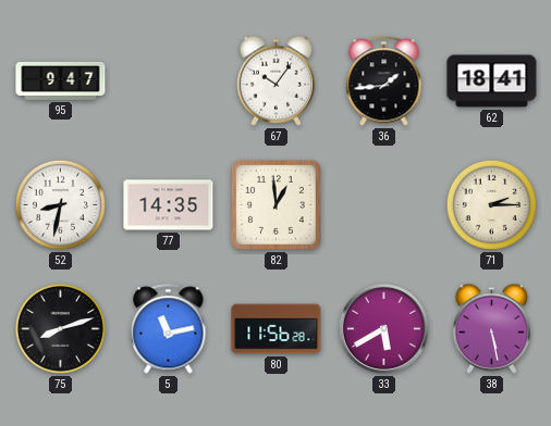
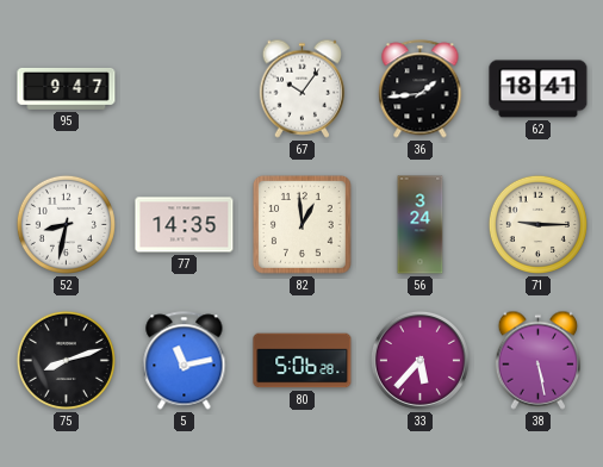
56: none -> 3:24 (421, 225)
71: 2:15 -> 9:15 (537, 224)
80: 11:56 -> 5:06 (303, 361)
33: 5:40 -> 5:37 (419, 360)
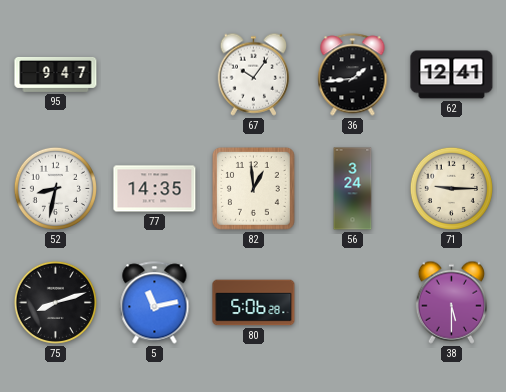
62: 18:41 -> 12:41 (452, 75)
33: 5:37 -> none (419, 360)
38: 5:28 -> 5:30 (452, 302)
